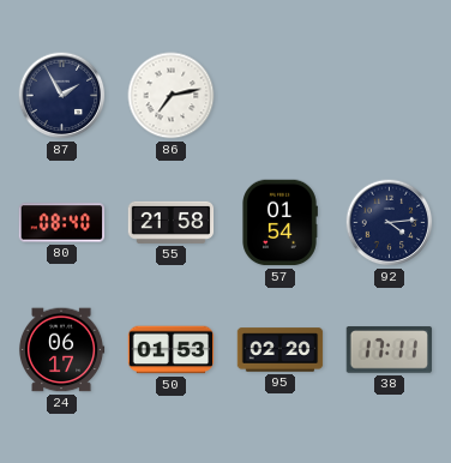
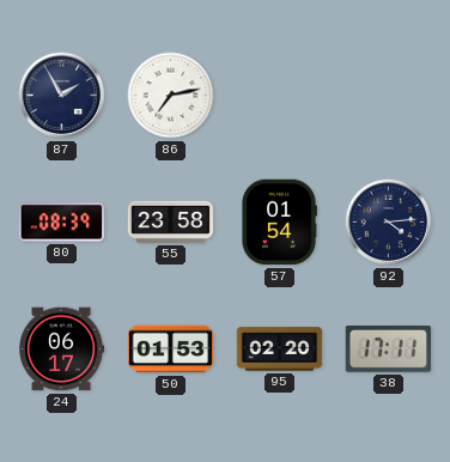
80: 08:40 -> 08:39 (62, 223)
55: 21:58 -> 23:58 (171, 221)
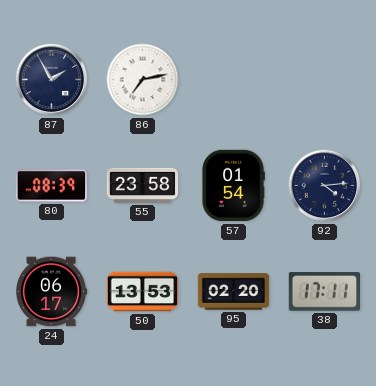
50: 01:53 -> 13:53 (143, 292)
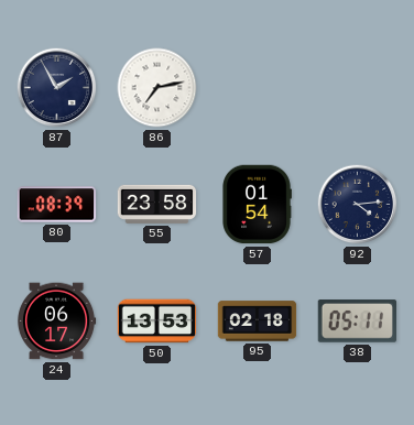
95: 02:20 -> 02:18 (258, 322)
38: 17:11 -> 05:11 (357, 322)
